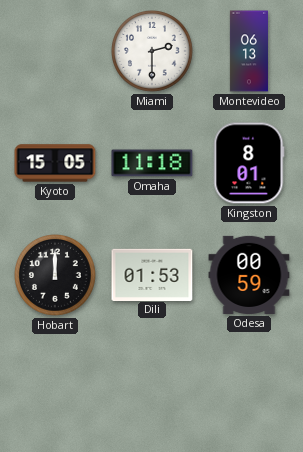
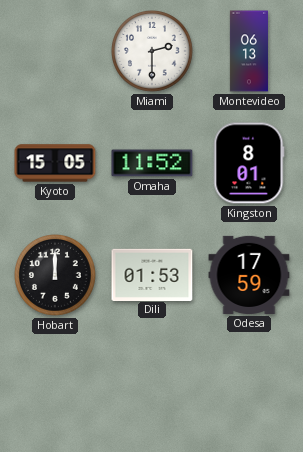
Omaha: 11:18 -> 11:52 (152, 163)
Odesa: 00:59 -> 17:59 (249, 275)
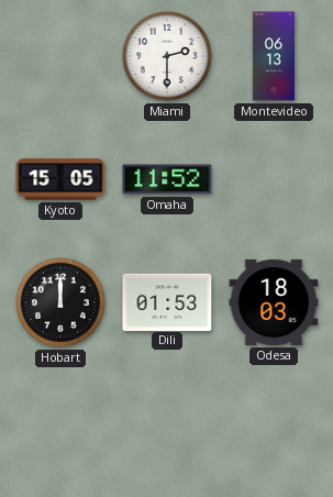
Kingston: 8:01 -> none (249, 163)
Odesa: 17:59 -> 18:03 (274, 302)
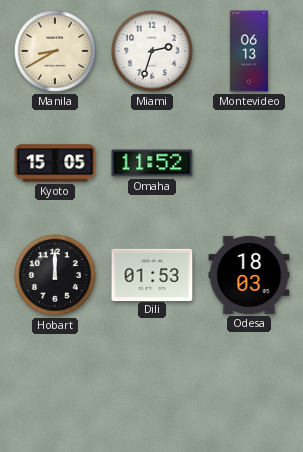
Manila: none -> 8:40 (56, 52)
Miami: 2:30 -> 2:33 (153, 52)
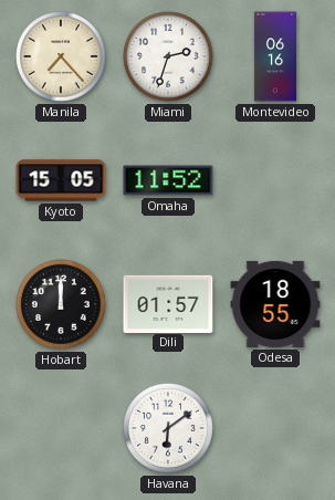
Manila: 8:40 -> 7:23 (62, 58)
Montevideo: 06:13 -> 06:16 (275, 56)
Dili: 01:53 -> 01:57 (168, 303)
Odesa: 18:03 -> 18:55 (275, 304)
Havana: none -> 6:09 (169, 429)
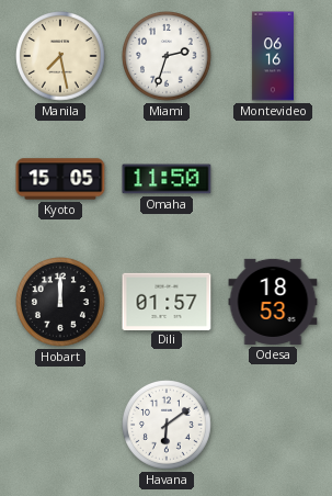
Manila: 7:23 -> 7:28 (61, 57)
Omaha: 11:52 -> 11:50 (167, 179)
Odesa: 18:55 -> 18:53 (273, 302)
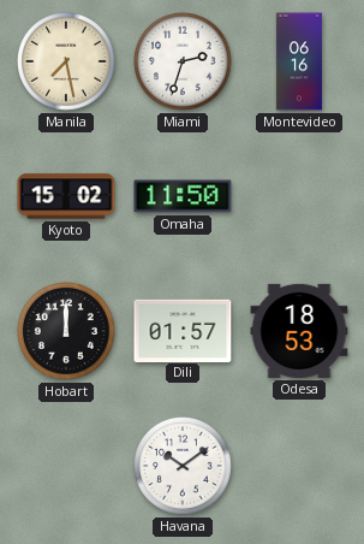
Kyoto: 15:05 -> 15:02 (66, 196)
Havana: 6:09 -> 10:09 (184, 467)
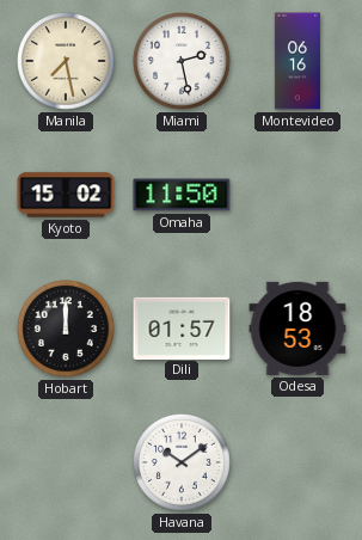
Miami: 2:33 -> 2:28 (183, 62)
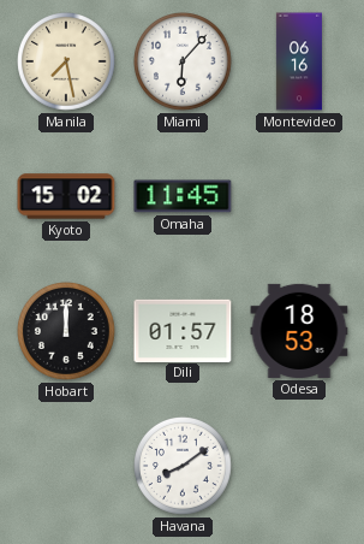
Miami: 2:28 -> 6:07 (184, 63)
Omaha: 11:50 -> 11:45 (183, 196)
Havana: 10:09 -> 8:09 (184, 467)
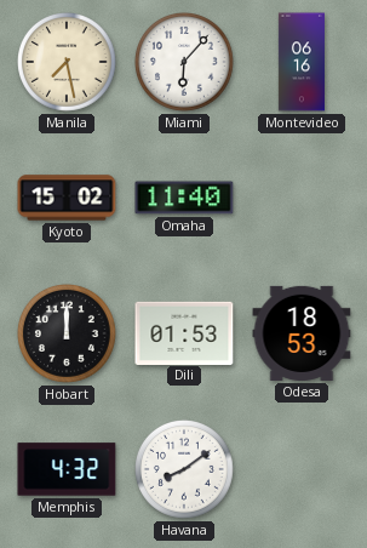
Omaha: 11:45 -> 11:40 (184, 198)
Dili: 01:57 -> 01:53 (184, 332)
Memphis: none -> 4:32 (67, 469)
